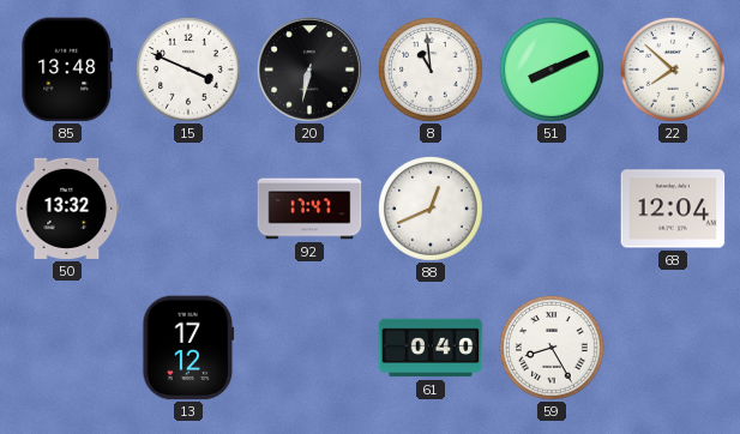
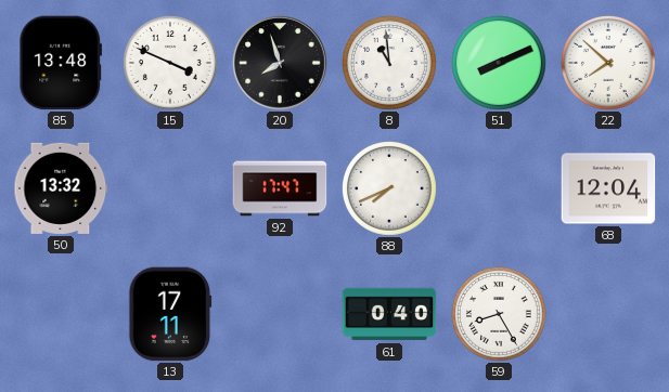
20: 6:32 -> 7:57 (280, 64)
88: 12:41 -> 7:41 (390, 190)
13: 17:12 -> 17:11 (170, 314)
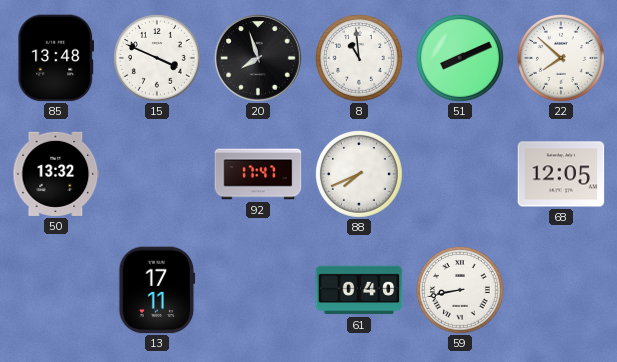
68: 12:04 -> 12:05 (561, 174)
59: 8:25 -> 8:43 (461, 291)
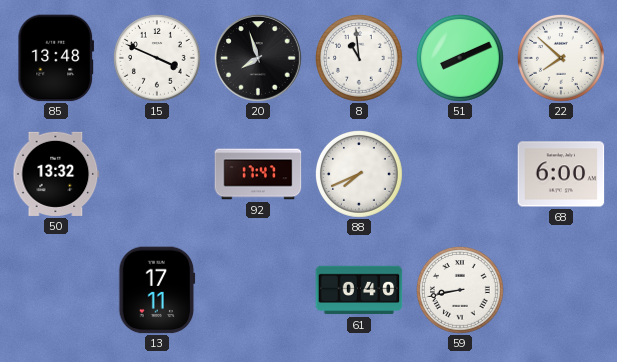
68: 12:05 -> 6:00 (561, 174)
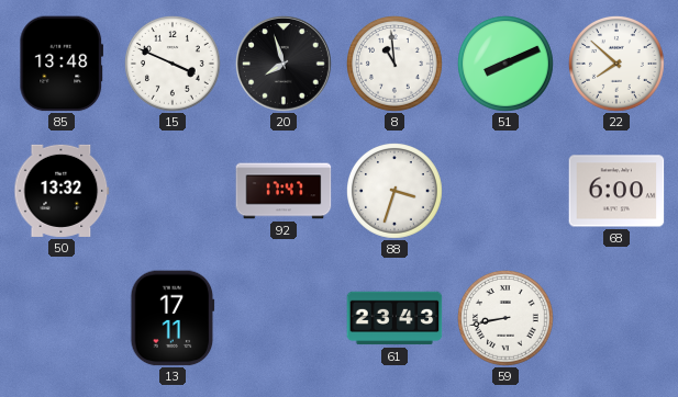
88: 7:41 -> 3:33 (396, 192)
61: 0:40 -> 23:43 (394, 318)
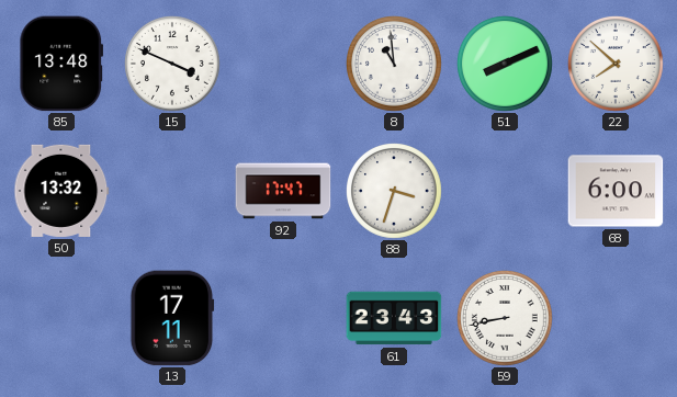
20: 7:57 -> none (284, 65)
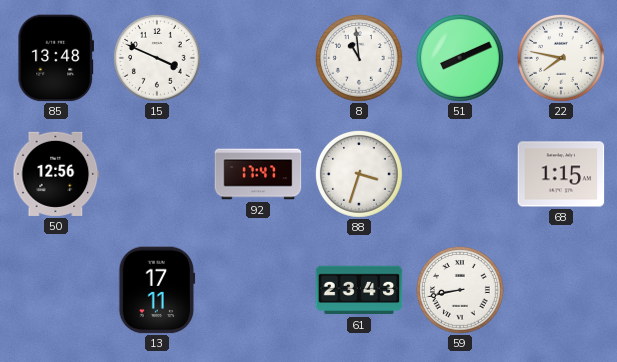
22: 7:52 -> 7:47 (562, 59)
50: 13:32 -> 12:56 (56, 174)
68: 6:00 -> 1:15 (561, 174)
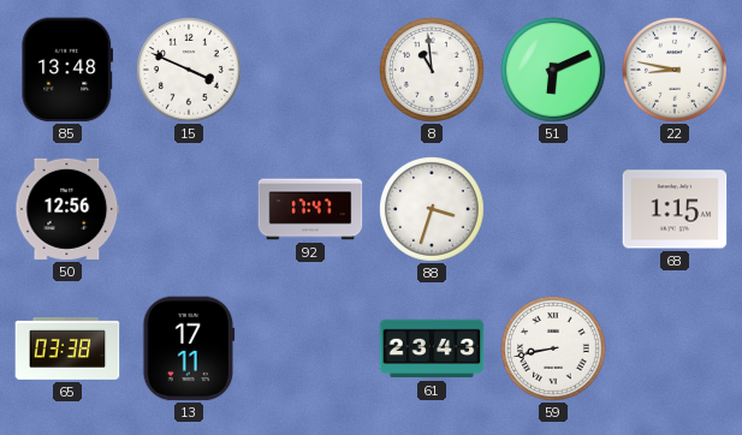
51: 8:11 -> 6:11 (554, 71)
22: 7:47 -> 8:47 (676, 71)
65: none -> 03:38 (67, 350)
